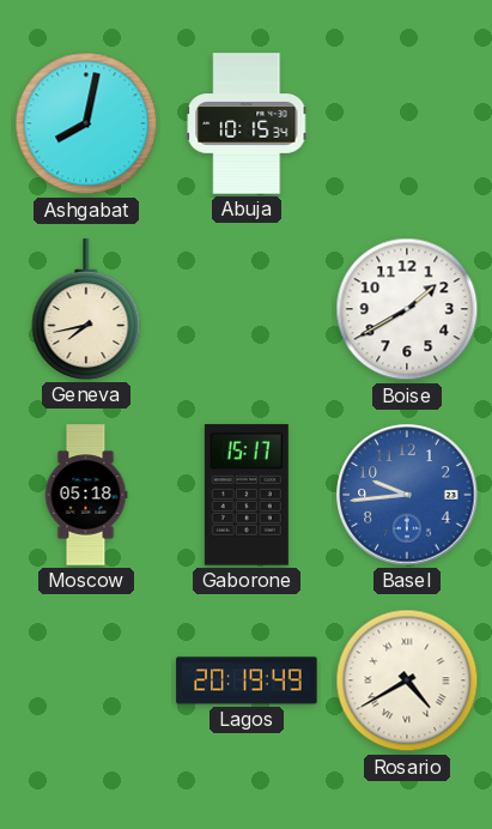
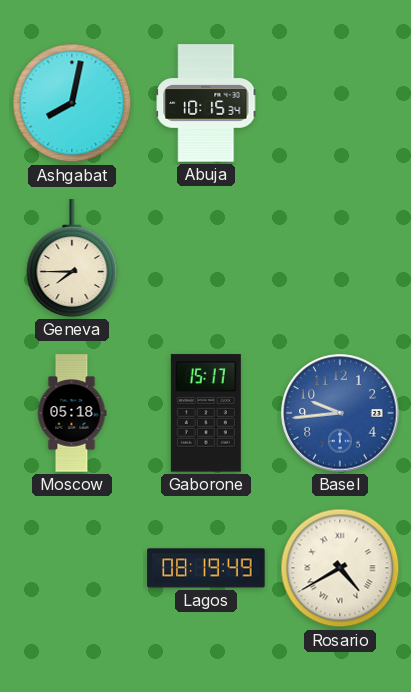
Geneva: 7:43 -> 7:45 (72, 258)
Boise: 1:40 -> none (407, 309)
Lagos: 20:19 -> 08:19 (206, 568)
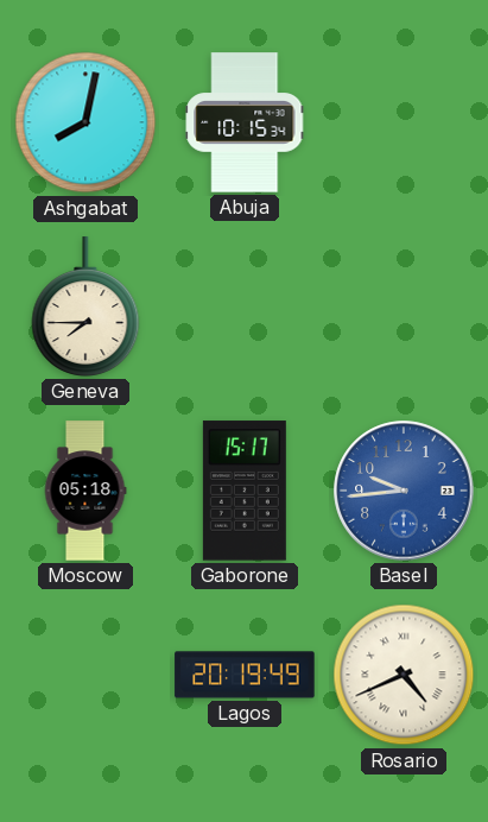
Lagos: 08:19 -> 20:19 (245, 675)
Rosario: 4:40 -> 4:41 (404, 675)
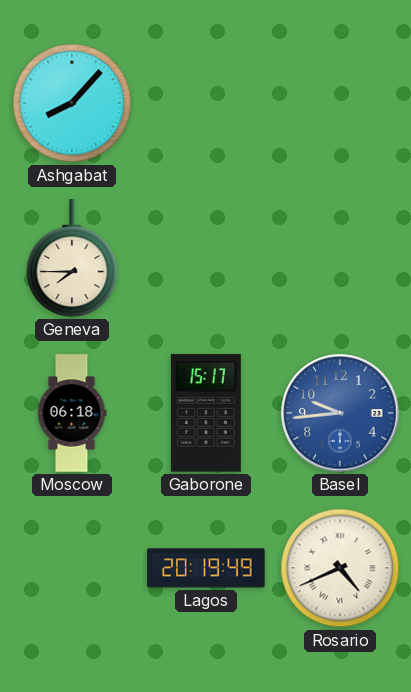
Ashgabat: 8:02 -> 8:07 (72, 103)
Abuja: 10:15 -> none (245, 122)
Moscow: 05:18 -> 06:18 (72, 413)
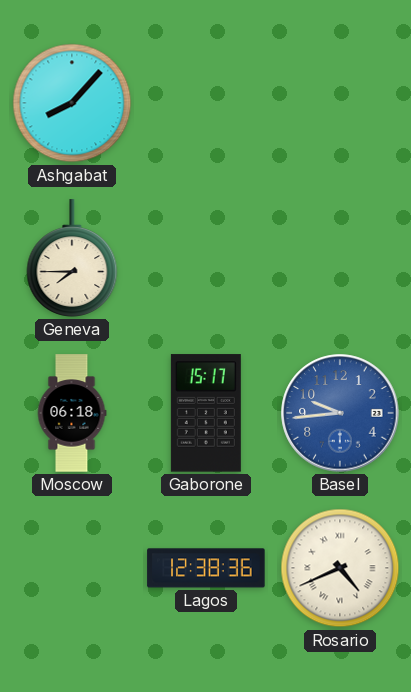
Lagos: 20:19 -> 12:38 (206, 568)
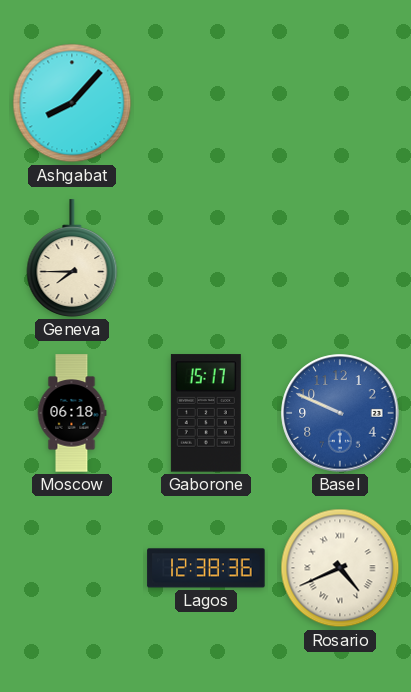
Basel: 9:44 -> 9:49 (340, 413)
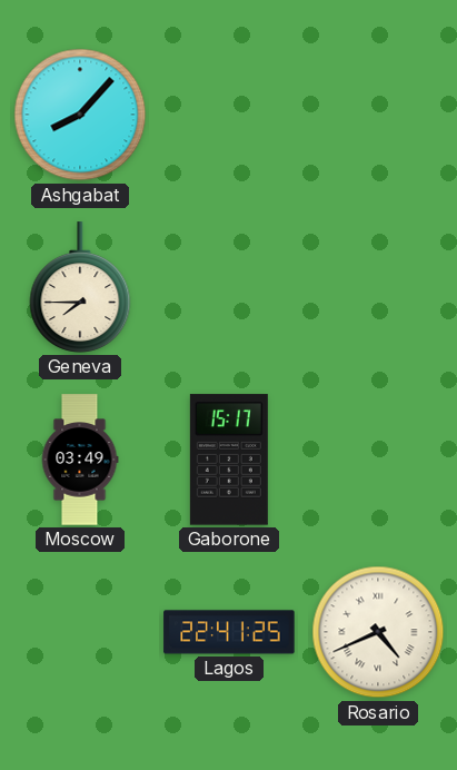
Moscow: 06:18 -> 03:49 (80, 460)
Basel: 9:49 -> none (340, 413)
Lagos: 12:38 -> 22:41 (229, 632)
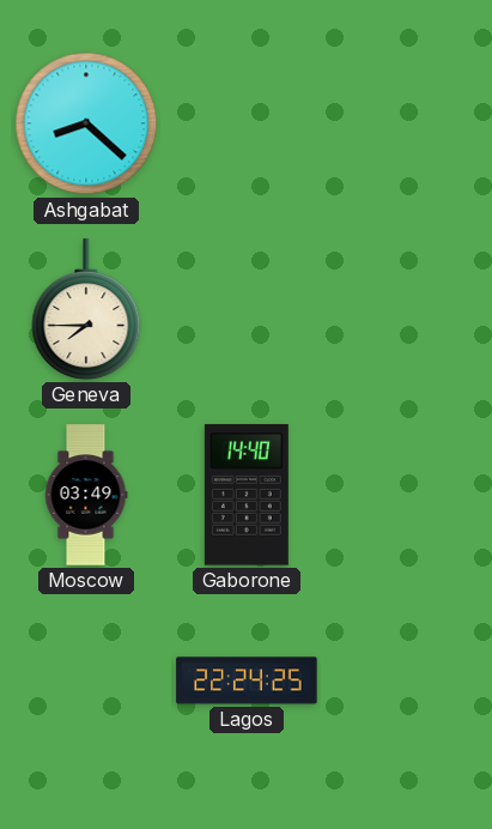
Ashgabat: 8:07 -> 8:22 (86, 123)
Gaborone: 15:17 -> 14:40 (247, 495)
Lagos: 22:41 -> 22:24 (247, 680)
Rosario: 4:41 -> none (378, 632)
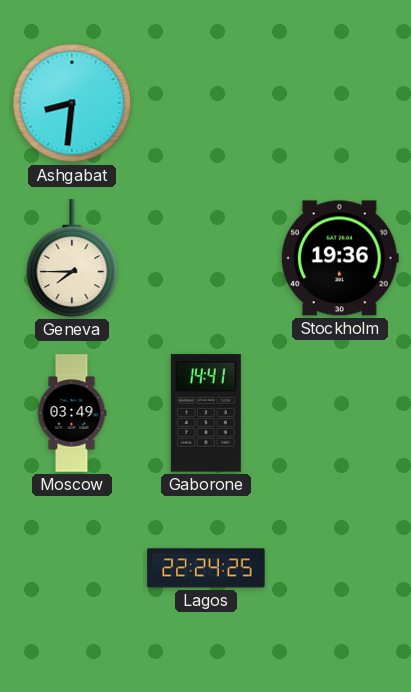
Ashgabat: 8:22 -> 8:31 (72, 103)
Stockholm: none -> 19:36 (340, 258)
Gaborone: 14:40 -> 14:41 (206, 413)
